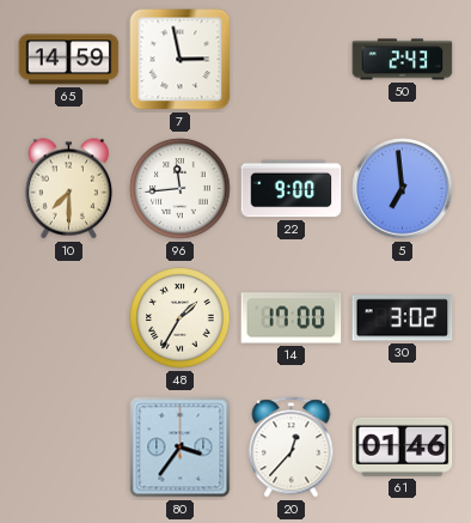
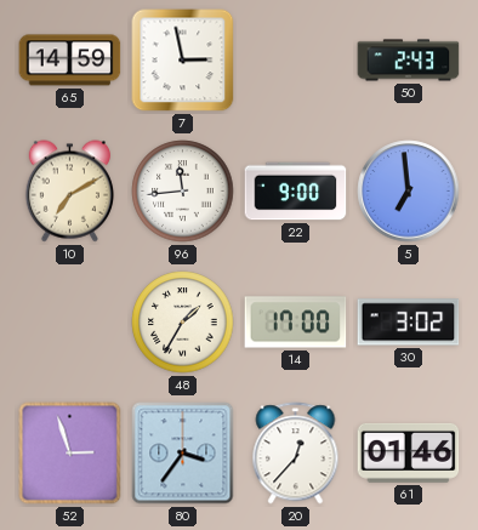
10: 7:30 -> 7:10 (69, 192)
52: none -> 2:57 (70, 454)
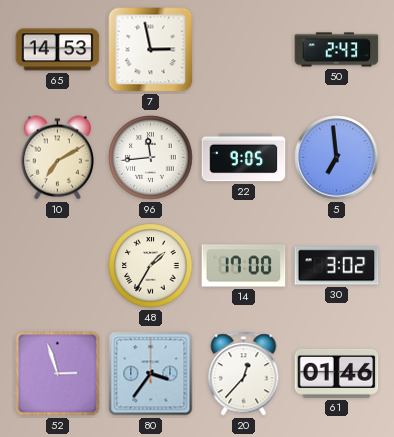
65: 14:59 -> 14:53 (58, 50)
22: 9:00 -> 9:05 (244, 158)
